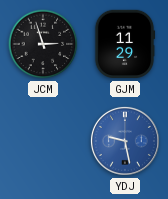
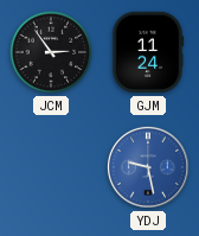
JCM: 2:57 -> 2:54 (51, 52)
GJM: 11:29 -> 11:24 (148, 52)
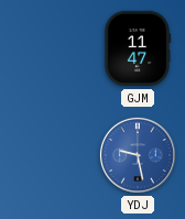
JCM: 2:54 -> none (51, 52)
GJM: 11:24 -> 11:47 (138, 48)
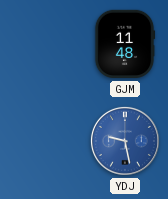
GJM: 11:47 -> 11:48 (125, 44)
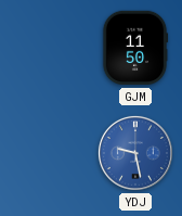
GJM: 11:48 -> 11:50 (135, 48)
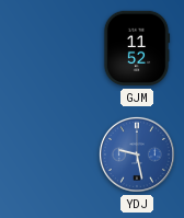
GJM: 11:50 -> 11:52 (137, 48)
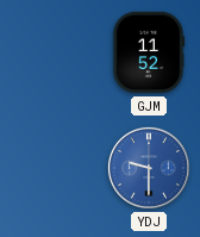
YDJ: 9:28 -> 9:30 (149, 168)
